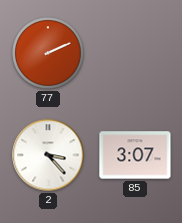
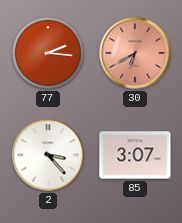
77: 2:11 -> 2:16 (48, 53)
30: none -> 6:40 (135, 53)
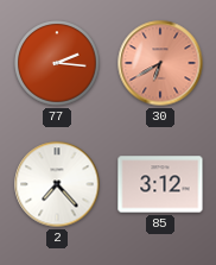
2: 3:23 -> 7:23 (57, 184)
85: 3:07 -> 3:12 (160, 184)
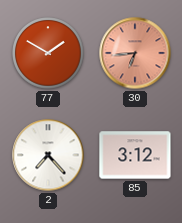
77: 2:16 -> 1:50 (48, 53)
30: 6:40 -> 6:44 (135, 53)
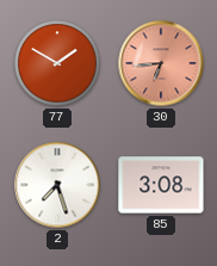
2: 7:23 -> 7:27 (57, 185)
85: 3:12 -> 3:08 (161, 185)
